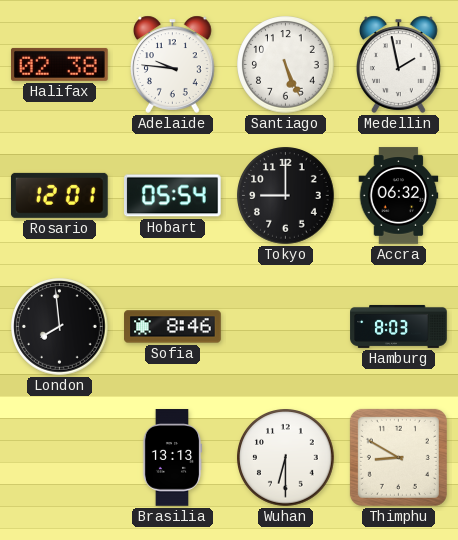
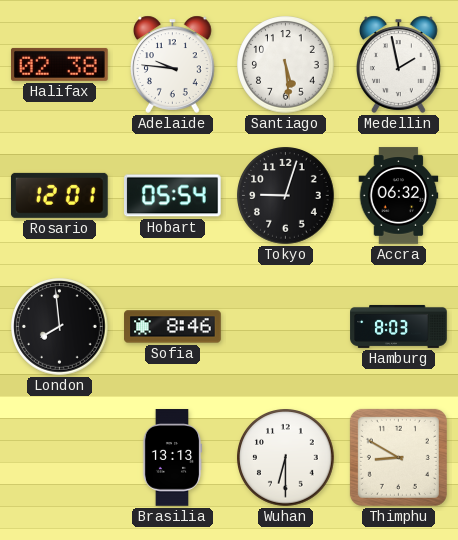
Santiago: 5:26 -> 5:29 (286, 65)
Tokyo: 9:00 -> 9:03 (286, 196)
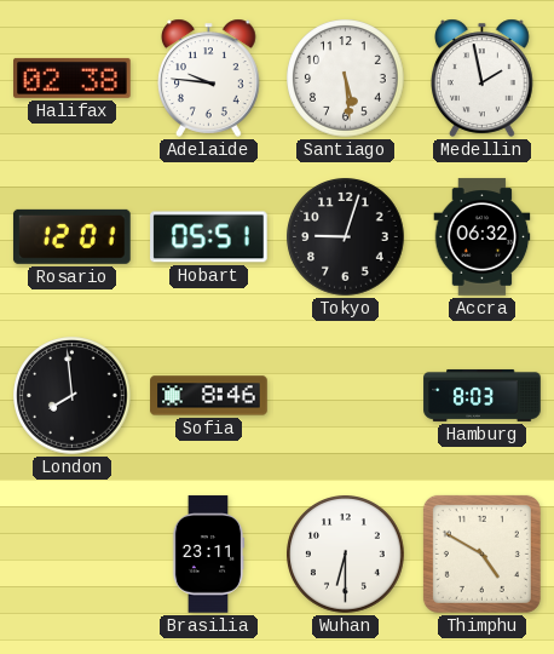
Hobart: 05:54 -> 05:51 (209, 237)
Brasilia: 13:13 -> 23:11 (208, 555)
Thimphu: 8:50 -> 4:50 (481, 553)
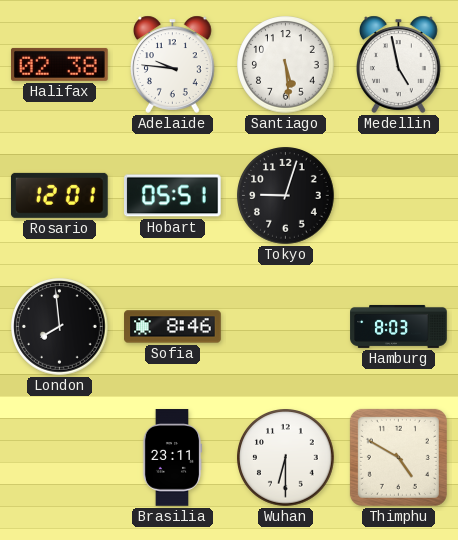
Medellin: 1:58 -> 4:58 (399, 64)
Accra: 06:32 -> none (483, 237)
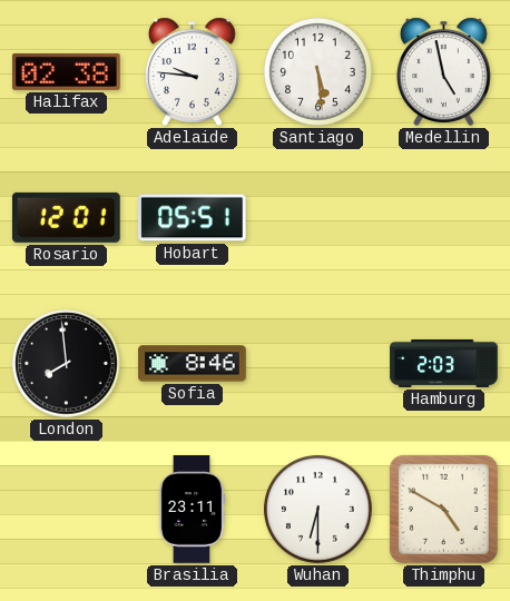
Tokyo: 9:03 -> none (286, 196)
Hamburg: 8:03 -> 2:03 (444, 363)
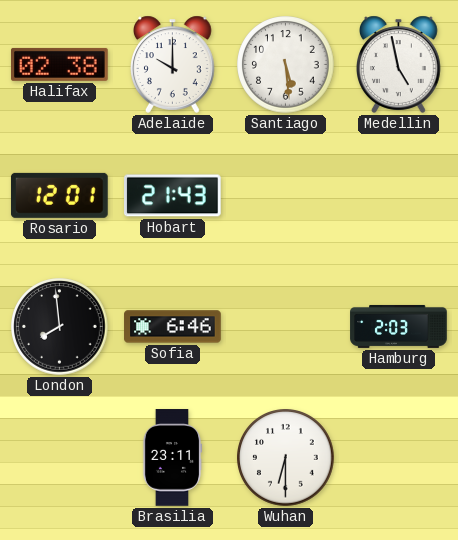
Adelaide: 9:46 -> 10:00 (173, 64)
Hobart: 05:51 -> 21:43 (173, 196)
Sofia: 8:46 -> 6:46 (173, 327)
Thimphu: 4:50 -> none (443, 509)
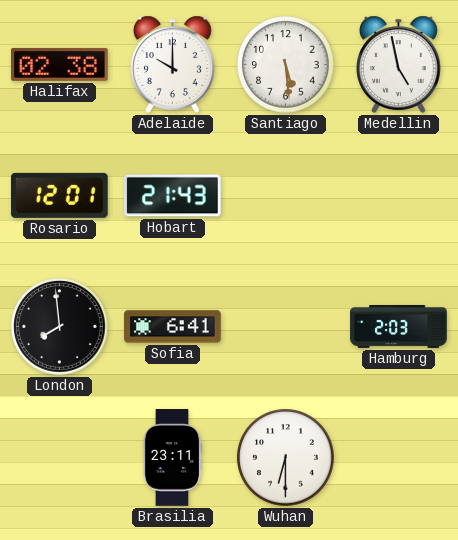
Sofia: 6:46 -> 6:41 (173, 327)
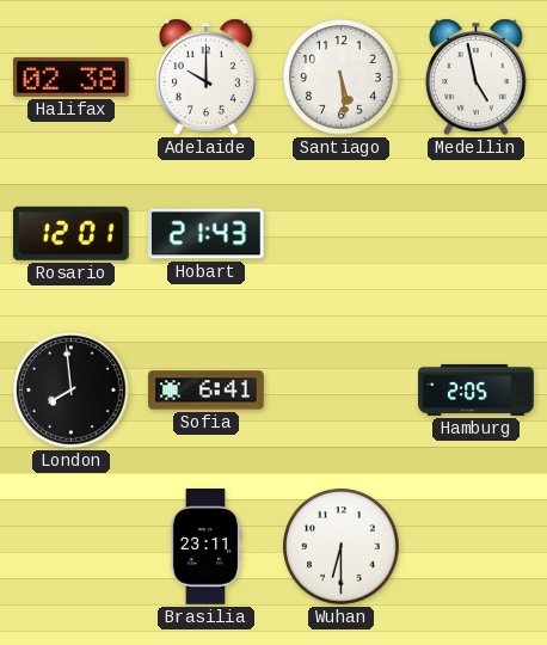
Hamburg: 2:03 -> 2:05 (477, 389)
